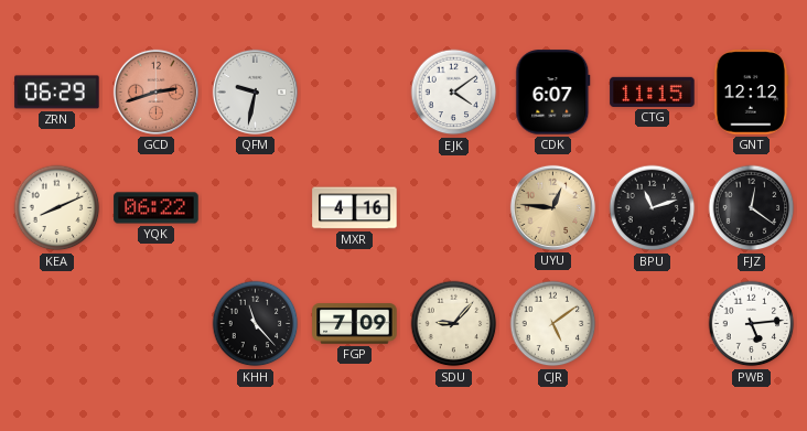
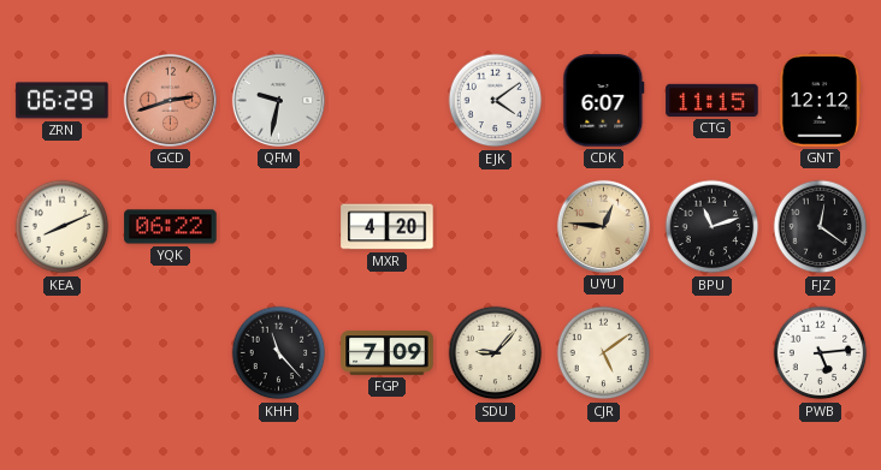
MXR: 4:16 -> 4:20 (388, 227)
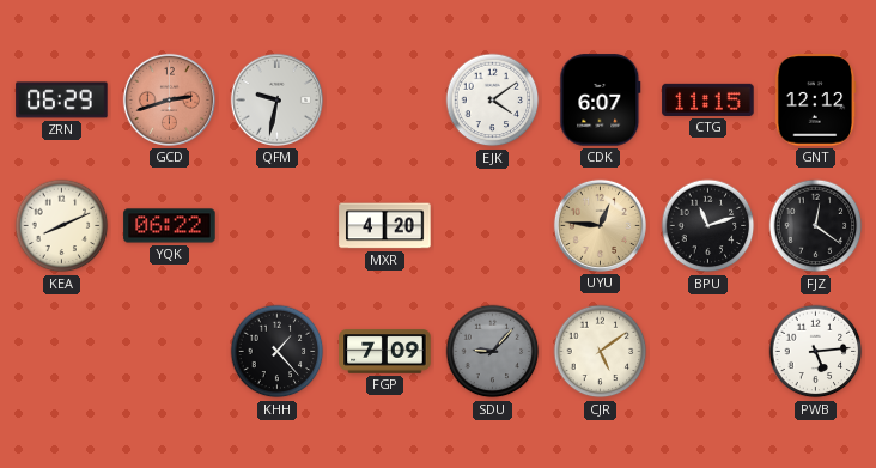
KHH: 11:23 -> 1:23 (278, 352)
SDU dial: cream -> grey (493, 352)
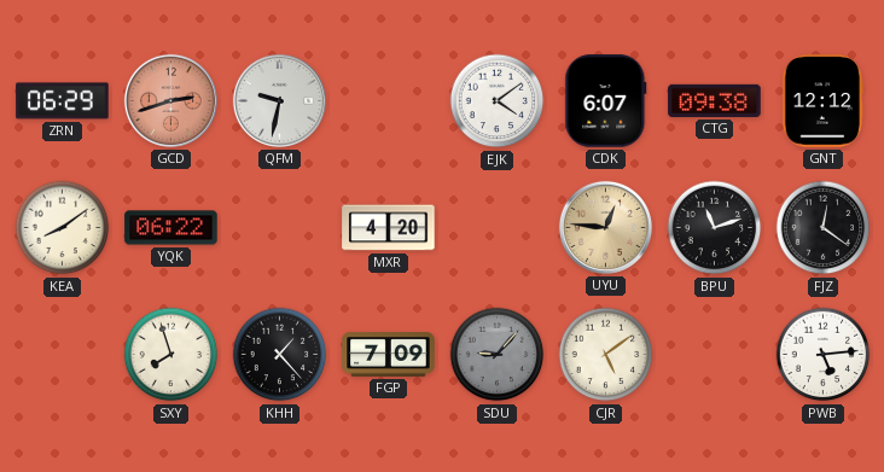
CTG: 11:15 -> 09:38 (715, 100)
KEA: 8:11 -> 8:09 (63, 228)
SXY: none -> 7:57 (171, 355)
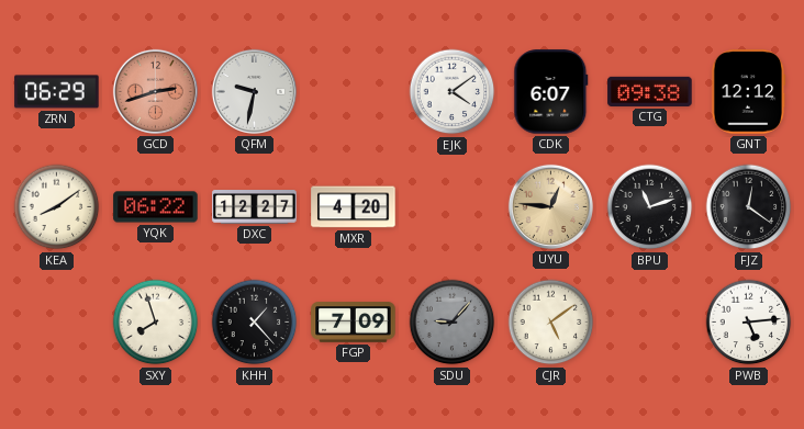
DXC: none -> 12:27 (255, 207)
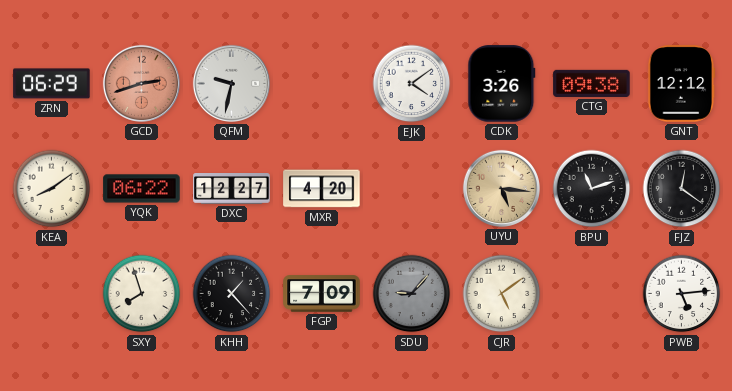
CDK: 6:07 -> 3:26 (502, 84)
UYU: 12:46 -> 5:16 (501, 188)
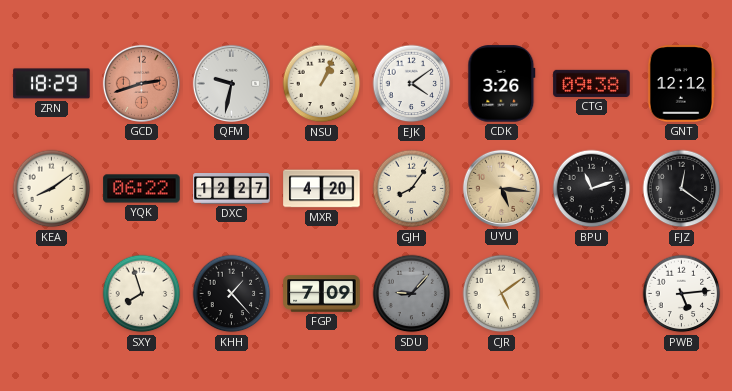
ZRN: 06:29 -> 18:29 (52, 84)
NSU: none -> 1:04 (322, 84)
GJH: none -> 8:06 (412, 189)
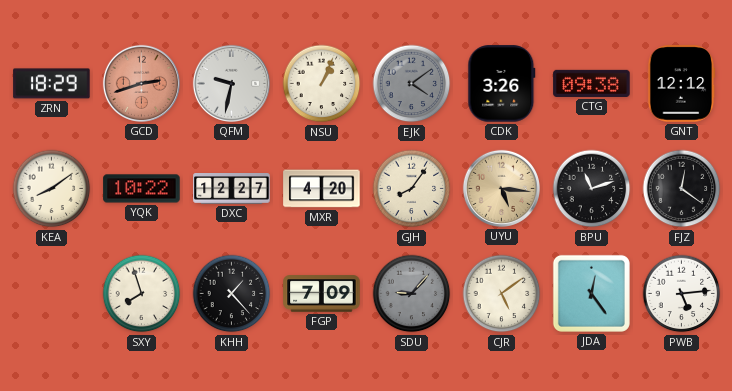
EJK dial: white -> grey (412, 84)
YQK: 06:22 -> 10:22 (142, 189)
JDA: none -> 12:24 (591, 293)
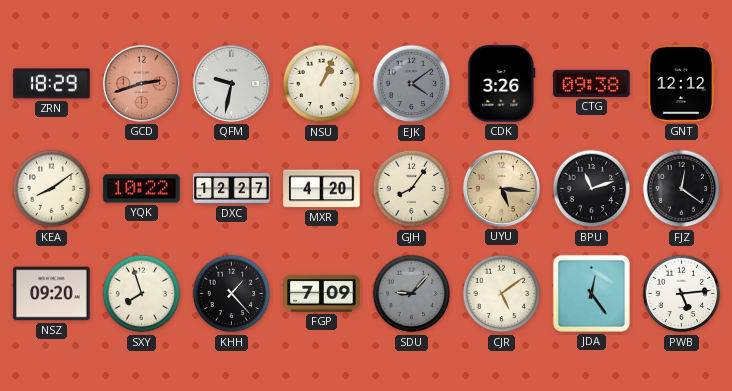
NSZ: none -> 09:20 (52, 294)
